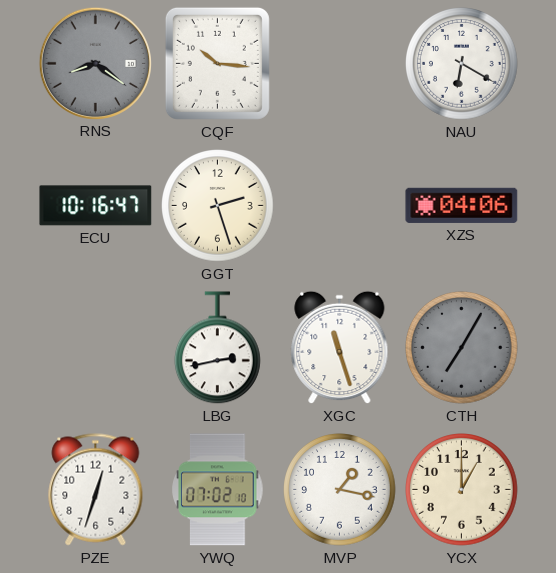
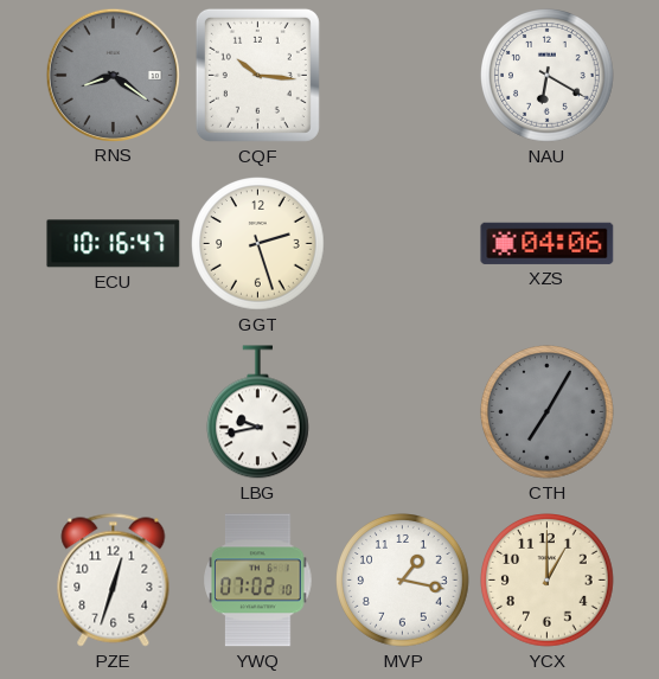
LBG: 2:43 -> 9:43 (258, 412)
XGC: 11:27 -> none (340, 348)
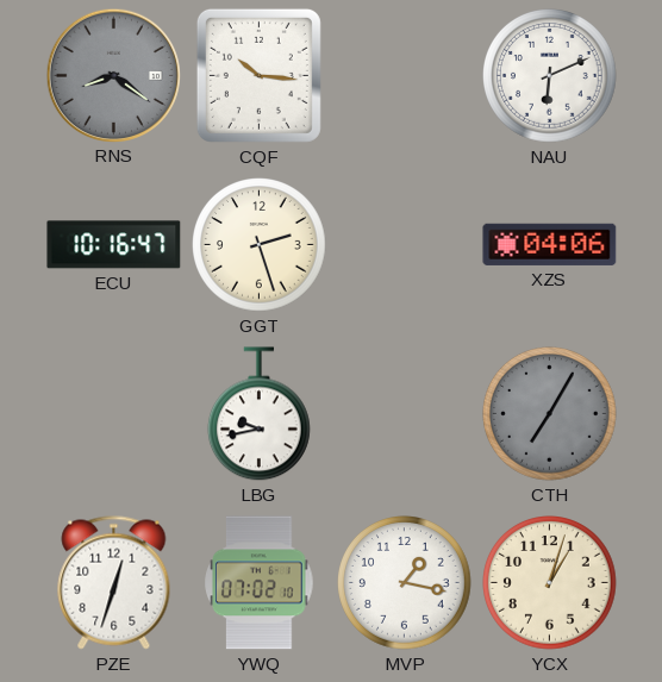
NAU: 6:20 -> 6:11 (550, 76)
YCX: 1:00 -> 1:03 (550, 583)
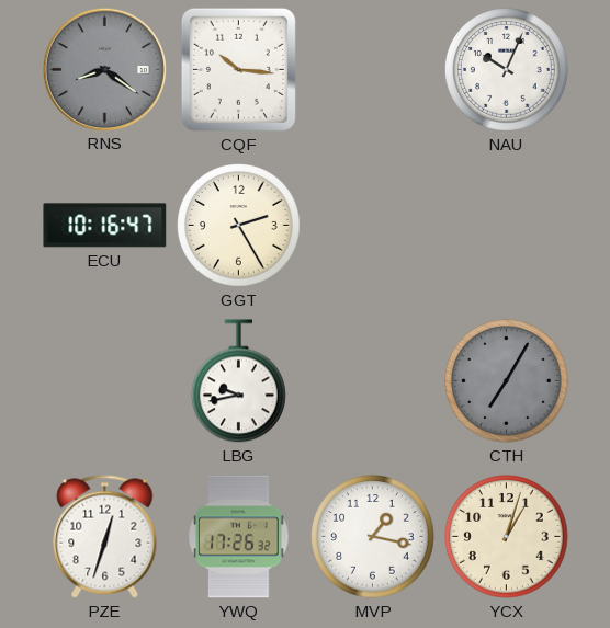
NAU: 6:11 -> 10:04 (507, 70)
GGT: 2:27 -> 2:25 (239, 226)
XZS: 04:06 -> none (550, 244)
YWQ: 07:02 -> 17:26 (239, 537)
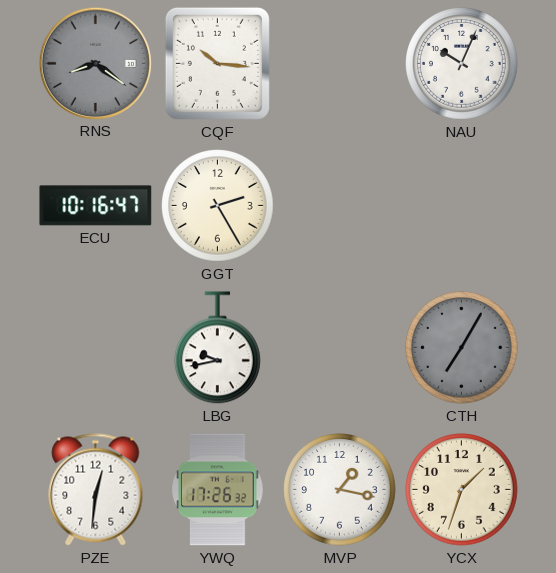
PZE: 12:33 -> 12:31 (96, 490)
YCX: 1:03 -> 1:33 (462, 490)
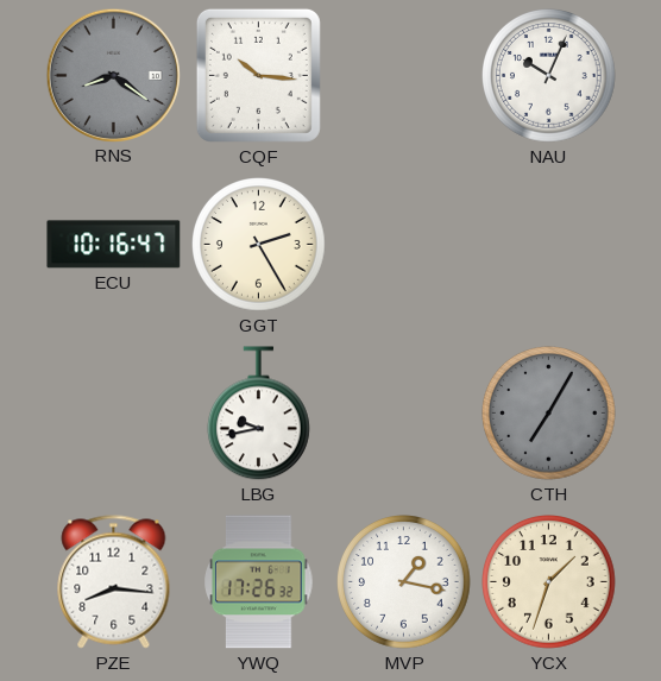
PZE: 12:31 -> 8:16 (114, 582)
